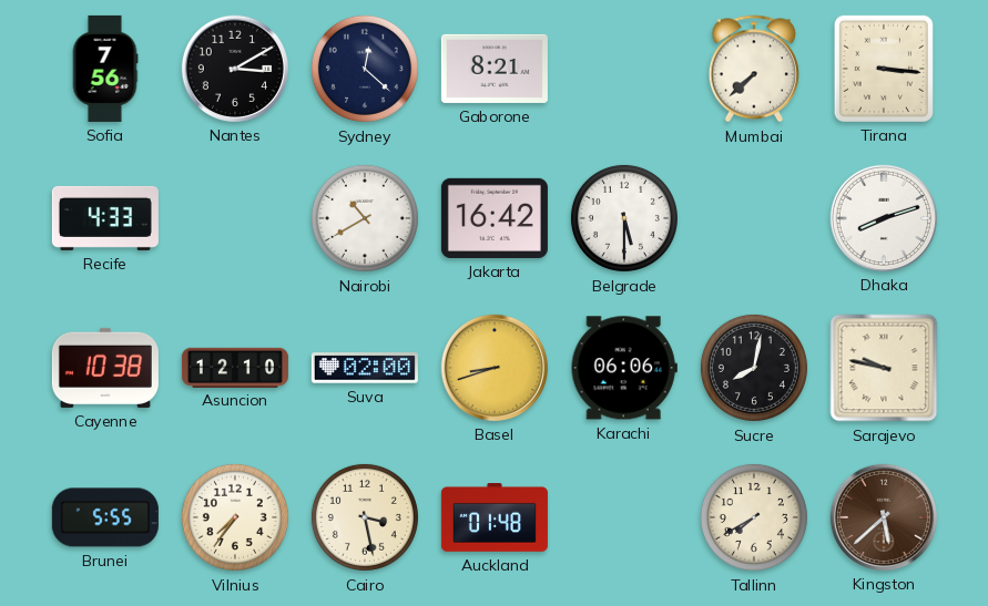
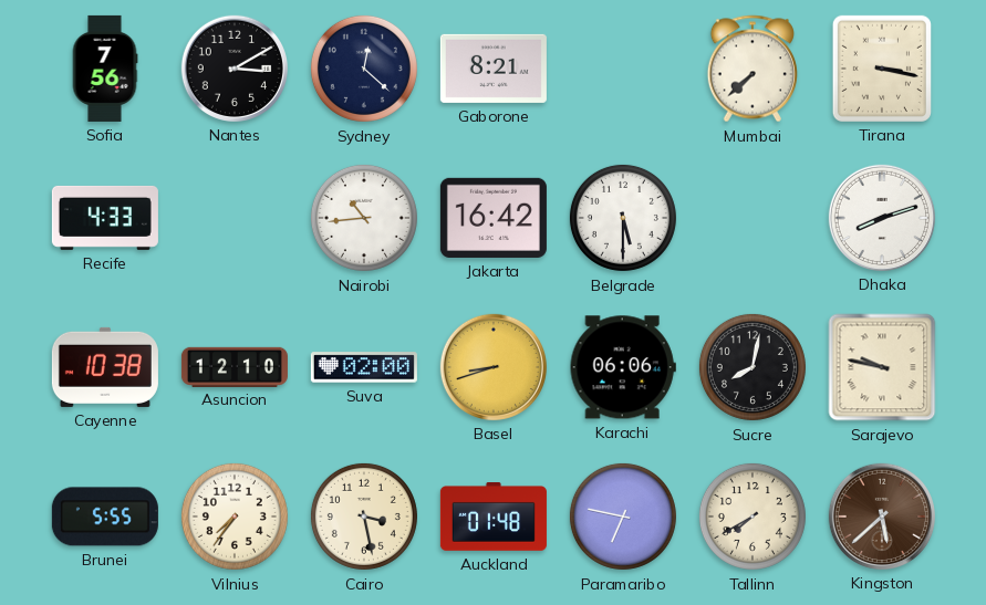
Tirana: 3:16 -> 3:17 (882, 69)
Nairobi: 10:40 -> 10:44 (364, 218)
Paramaribo: none -> 6:47 (623, 517)
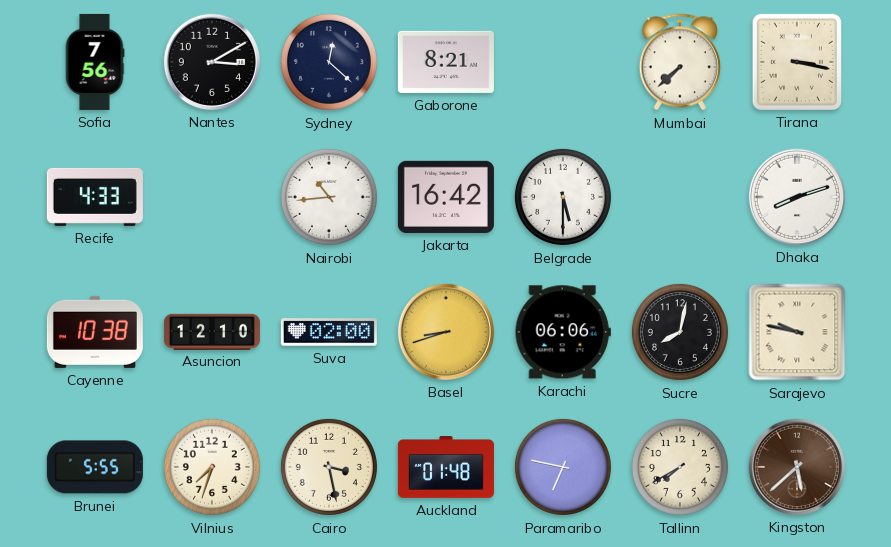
Vilnius: 7:36 -> 7:33 (212, 467)
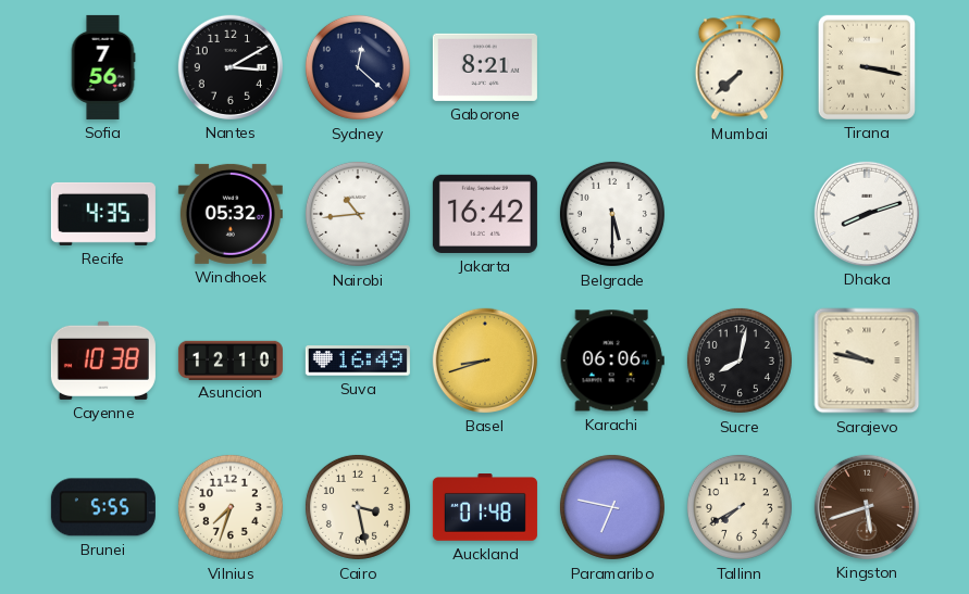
Recife: 4:33 -> 4:35 (103, 214)
Windhoek: none -> 05:32 (231, 214)
Suva: 02:00 -> 16:49 (358, 361)
Kingston: 5:38 -> 5:42 (867, 507)
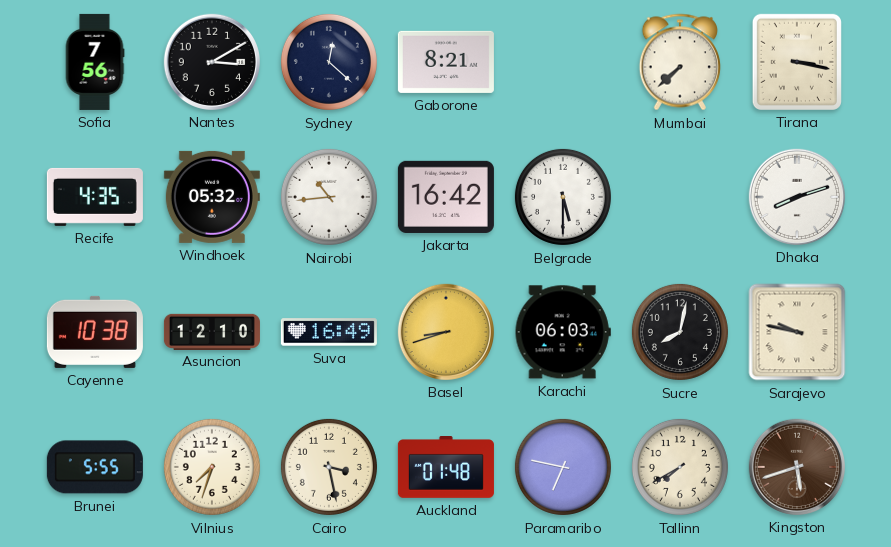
Karachi: 06:06 -> 06:03 (563, 332)
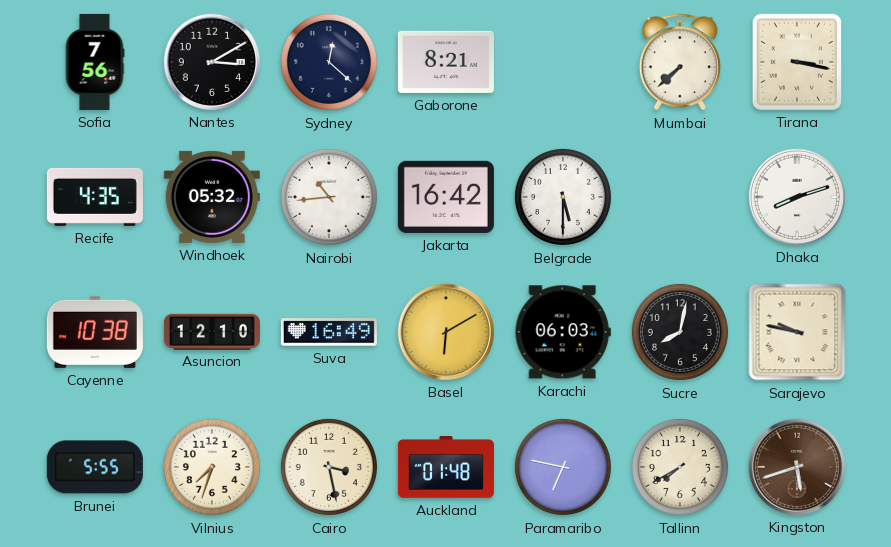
Basel: 8:42 -> 6:10 (446, 332)
